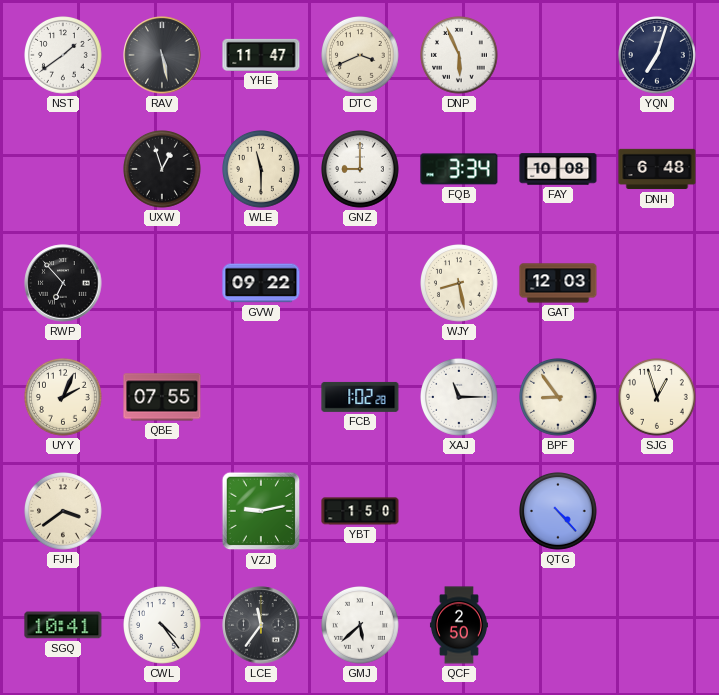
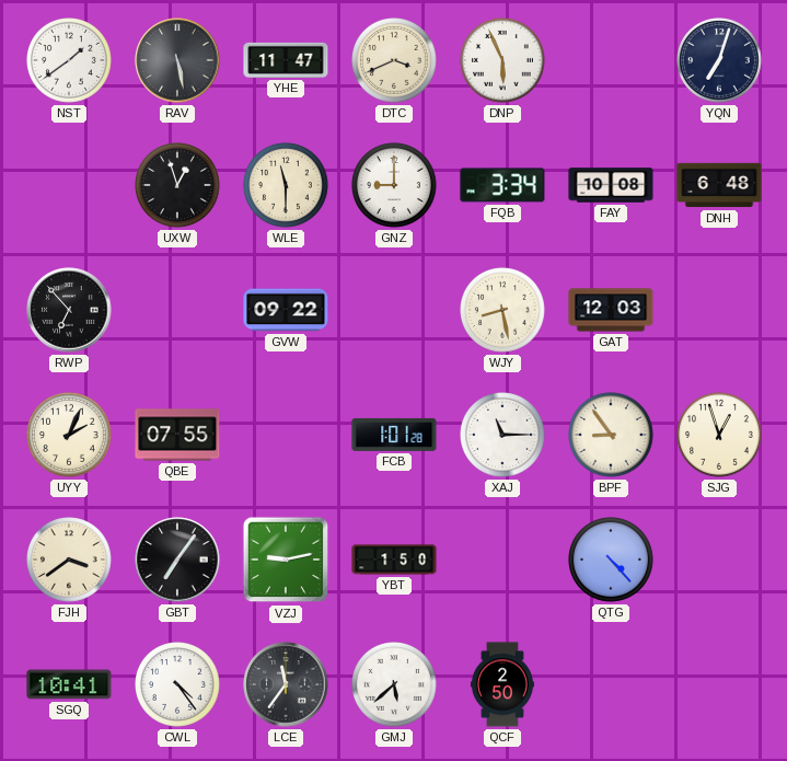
FCB: 1:02 -> 1:01 (394, 435)
GBT: none -> 7:06 (177, 560)
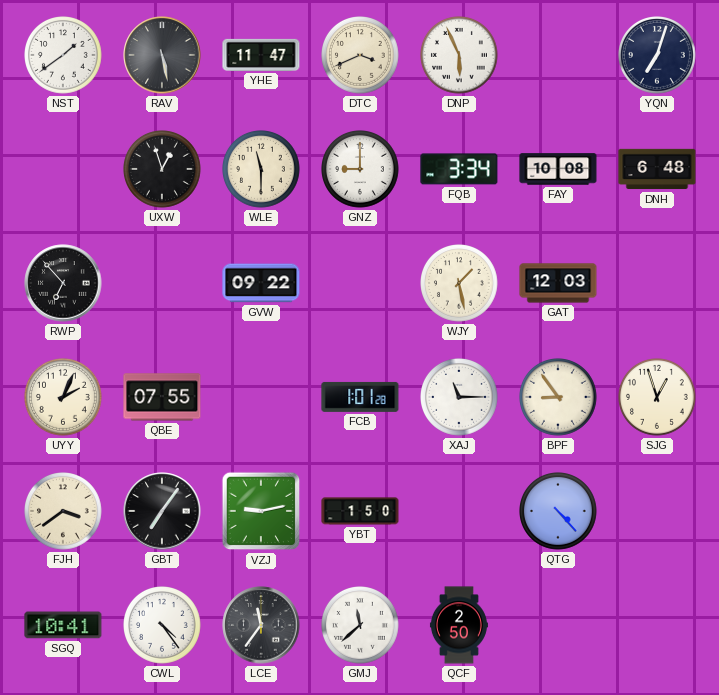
WJY: 8:28 -> 1:28 (460, 284)
GMJ: 5:38 -> 11:38 (361, 626)
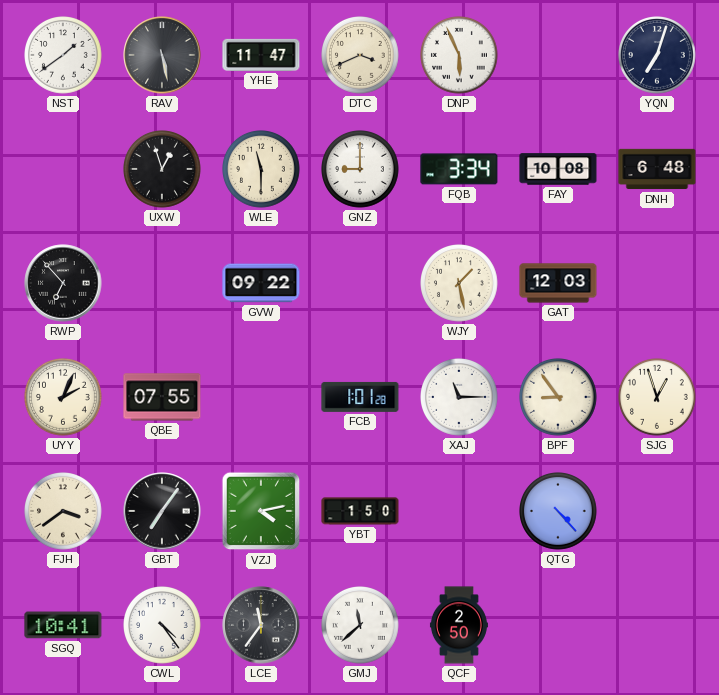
VZJ: 9:13 -> 4:13 (261, 511)
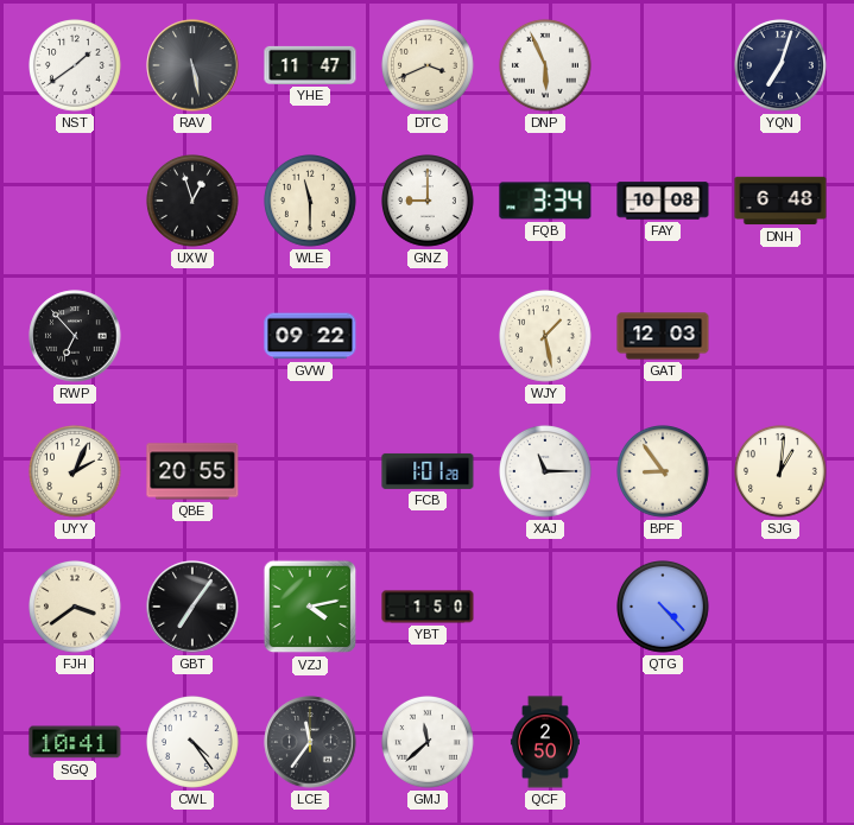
QBE: 07:55 -> 20:55 (192, 471)
SJG: 12:57 -> 1:01 (782, 472)
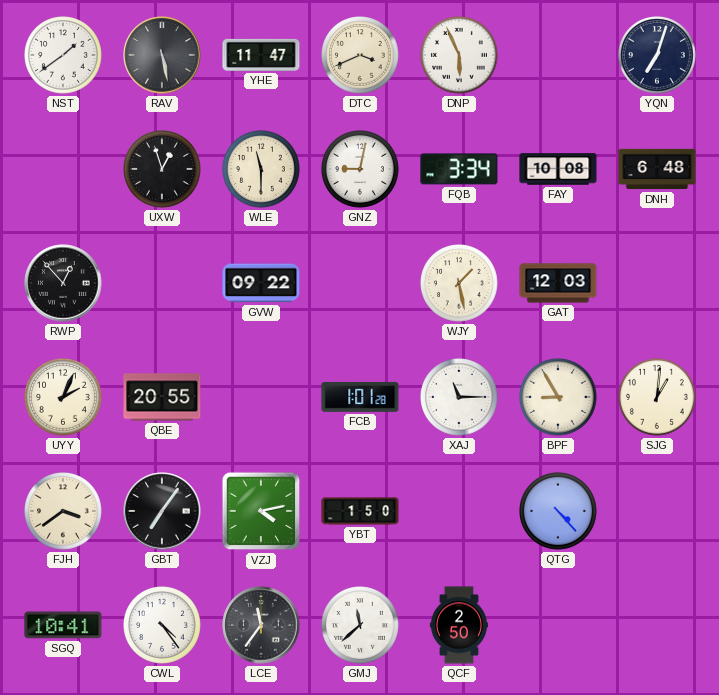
GNZ: 9:00 -> 9:02 (361, 170)
RWP: 6:53 -> 12:53 (63, 283)
BPF: 8:54 -> 8:55 (559, 398)
